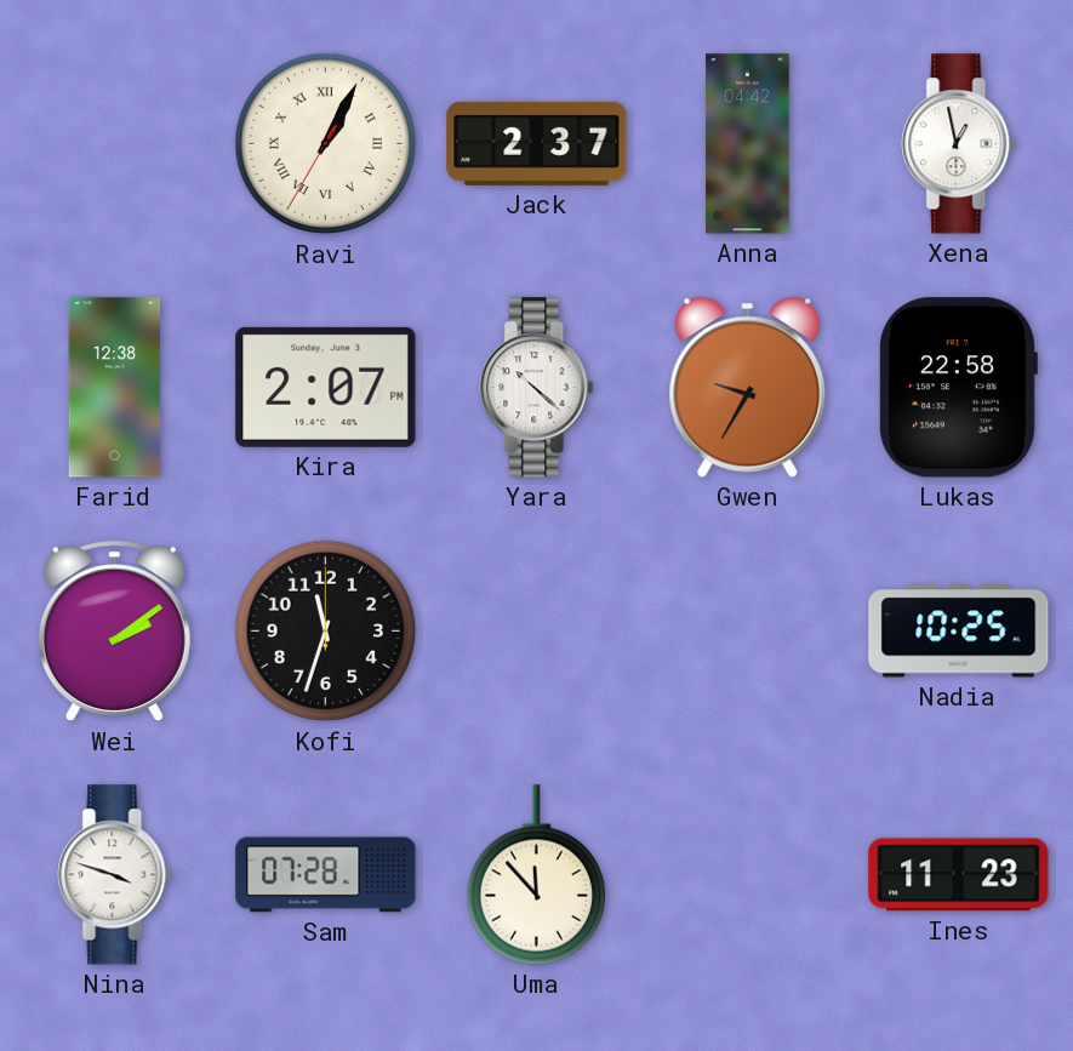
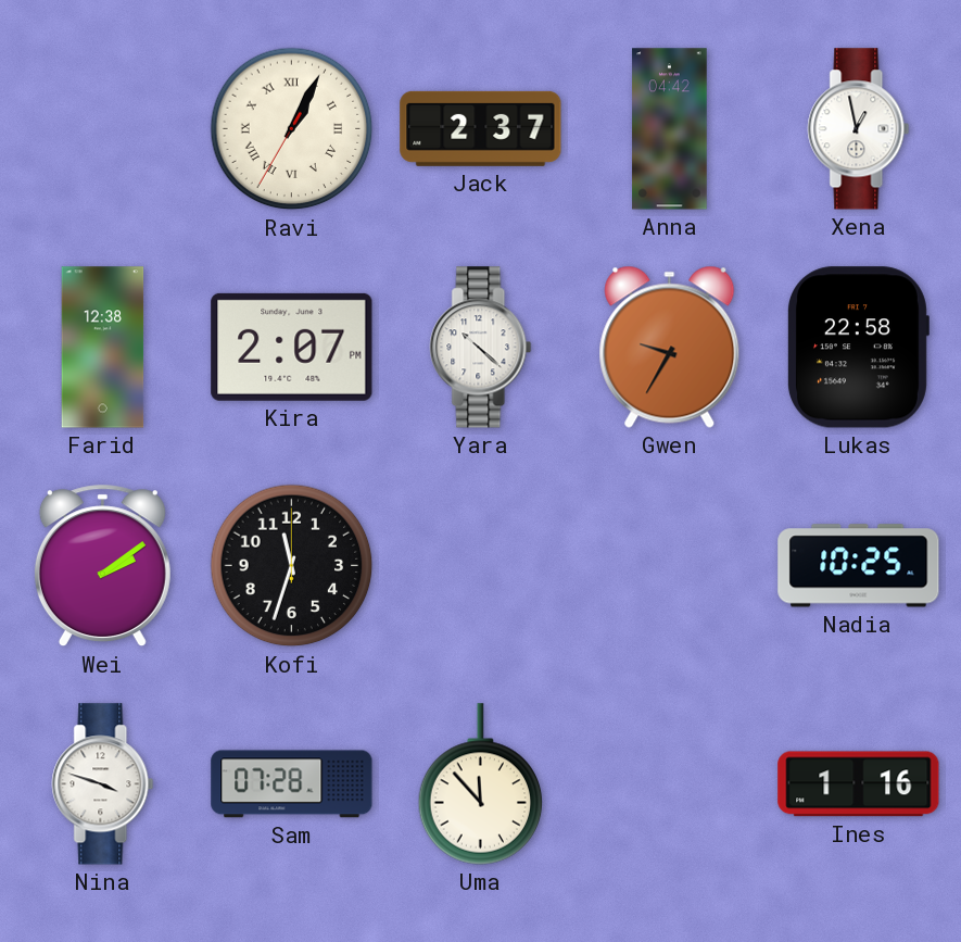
Ines: 11:23 -> 1:16 (859, 784)
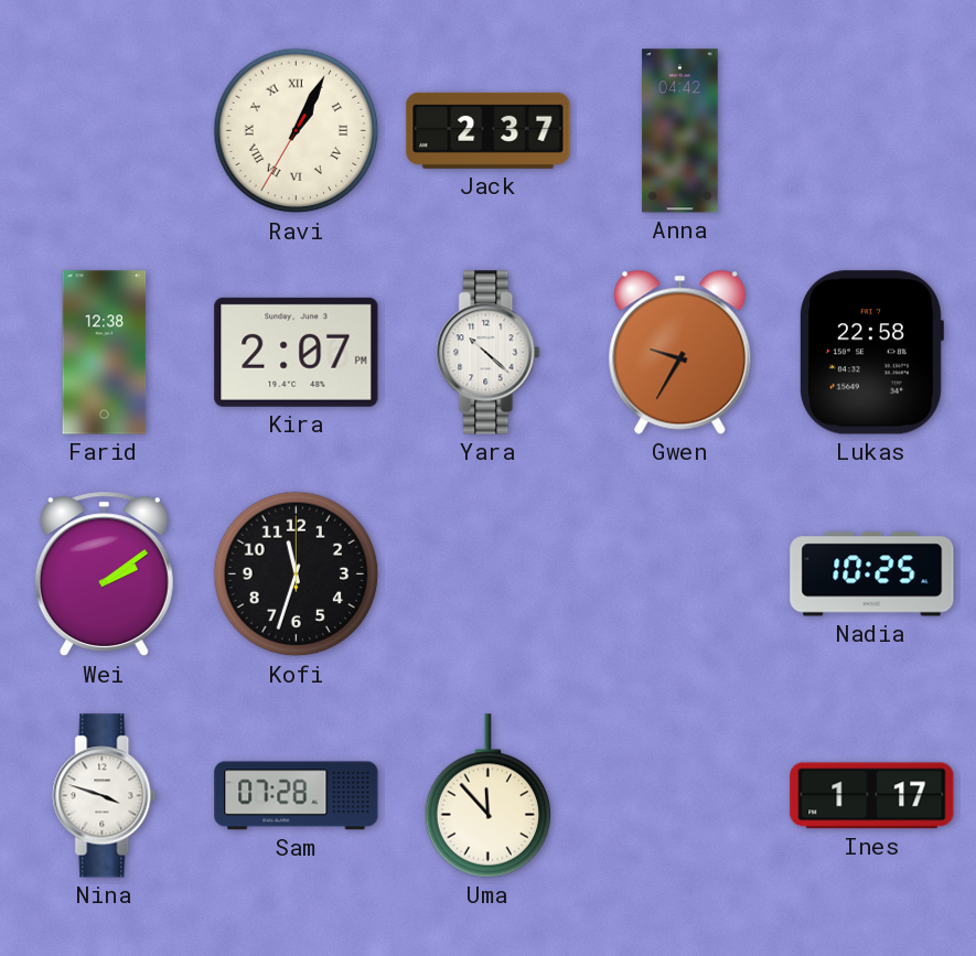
Xena: 12:58 -> none (859, 129)
Ines: 1:16 -> 1:17 (872, 796)
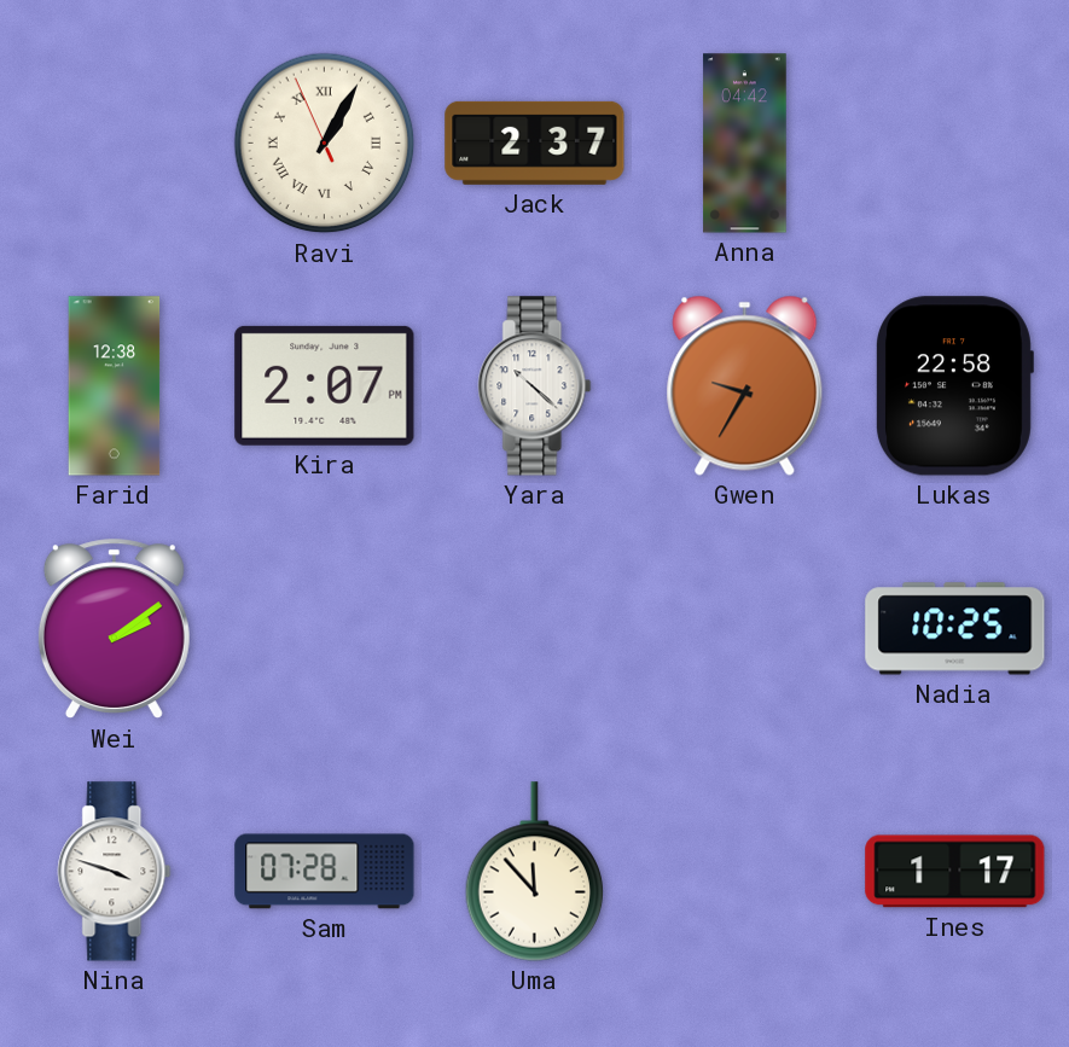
Ravi: 1:04:35 -> 1:04:56 (325, 144)
Kofi: 11:33 -> none (297, 574)
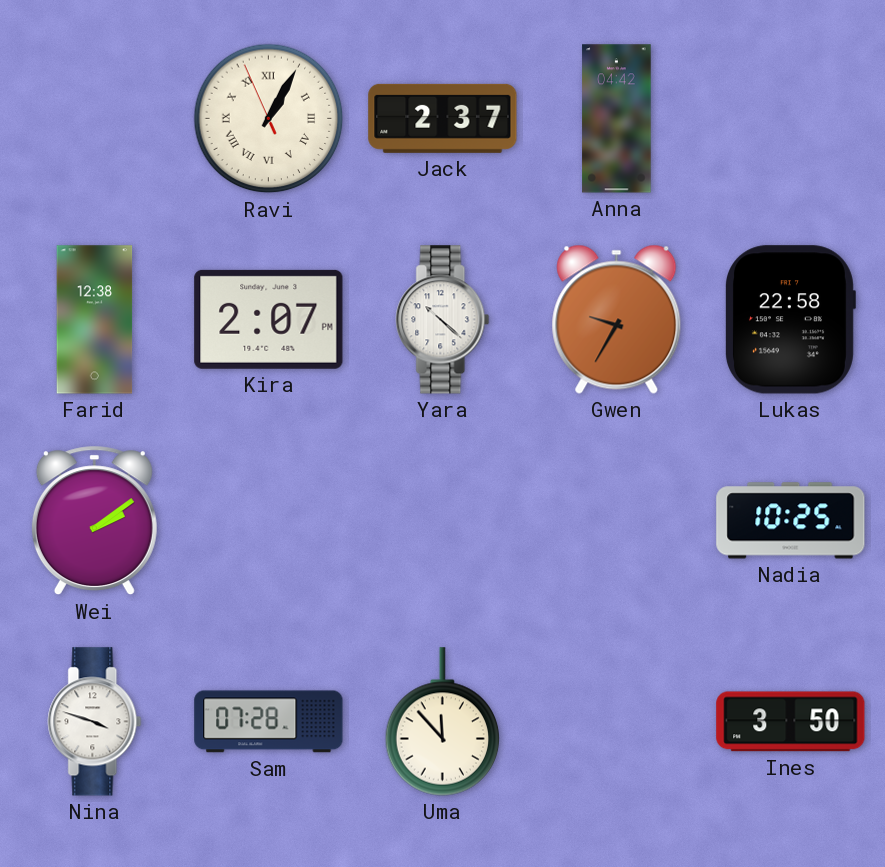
Ines: 1:17 -> 3:50 (791, 722)
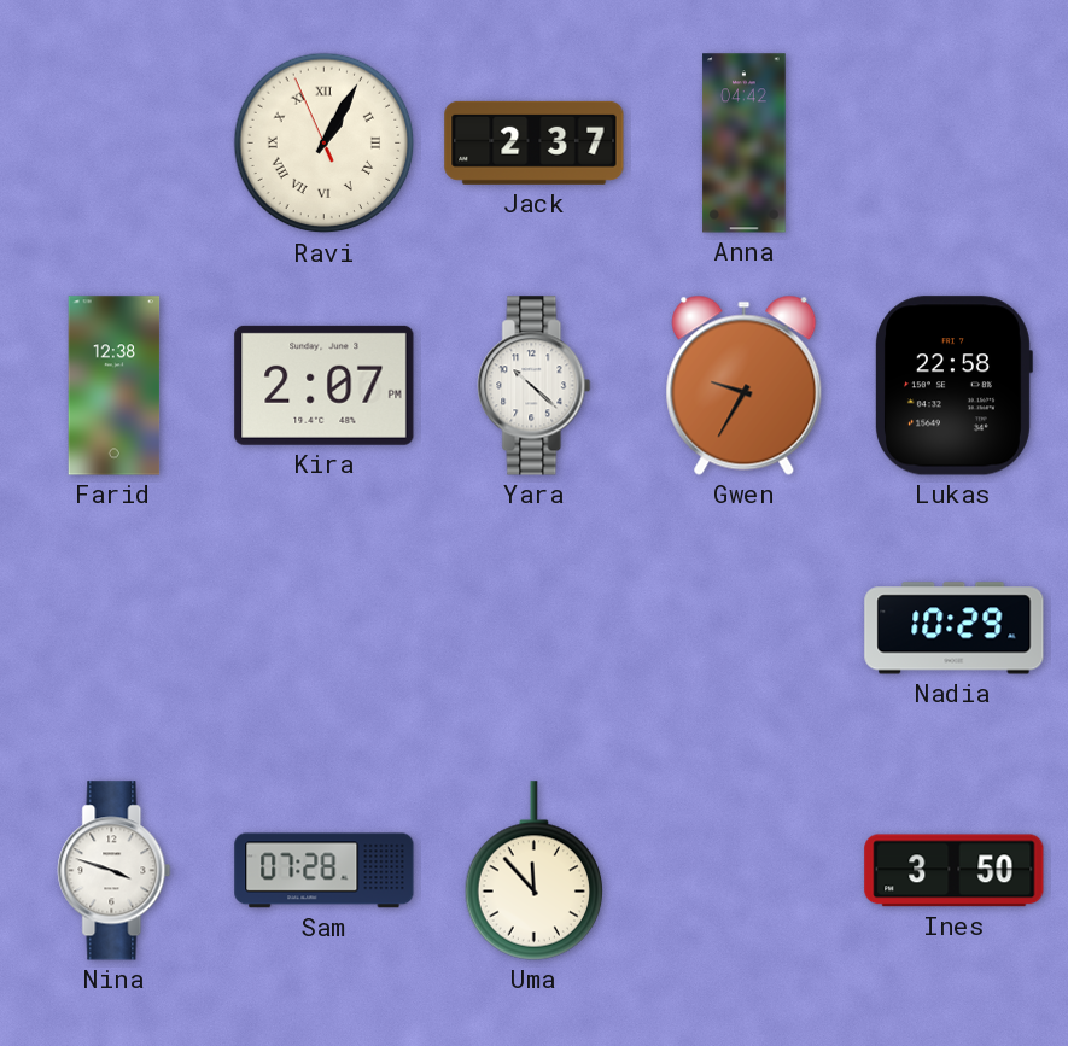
Wei: 2:09 -> none (94, 521)
Nadia: 10:25 -> 10:29 (955, 629)
